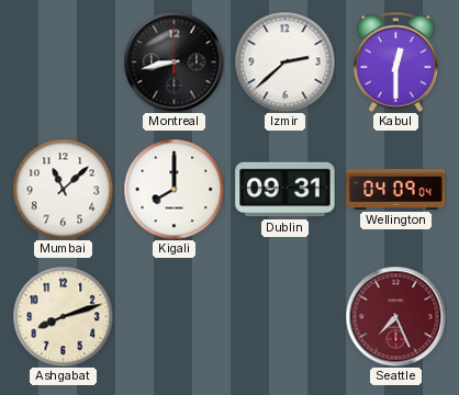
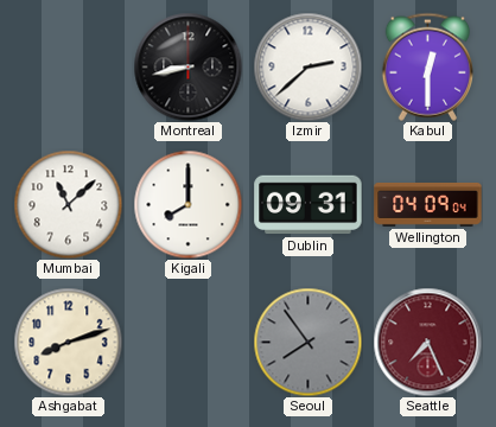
Seoul: none -> 7:54 (307, 342)
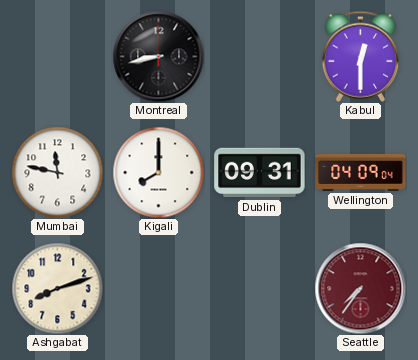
Izmir: 2:38 -> none (307, 66)
Mumbai: 11:08 -> 11:47 (57, 172)
Seoul: 7:54 -> none (307, 342)
Seattle: 7:26 -> 7:36 (360, 288)
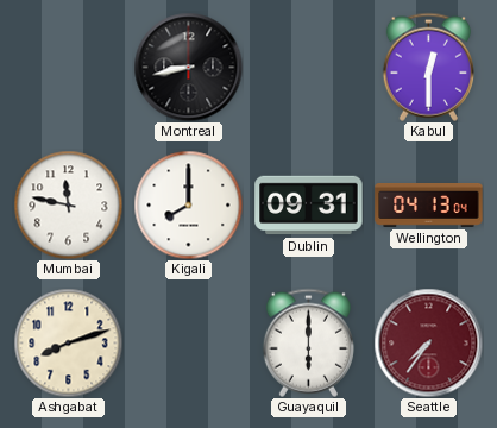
Wellington: 04:09 -> 04:13 (429, 206)
Guayaquil: none -> 6:00 (308, 342)
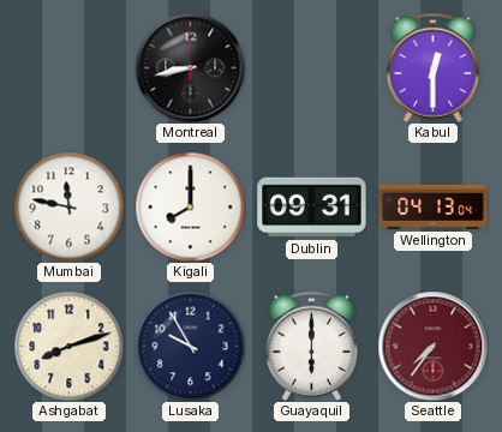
Lusaka: none -> 9:55 (190, 346)
